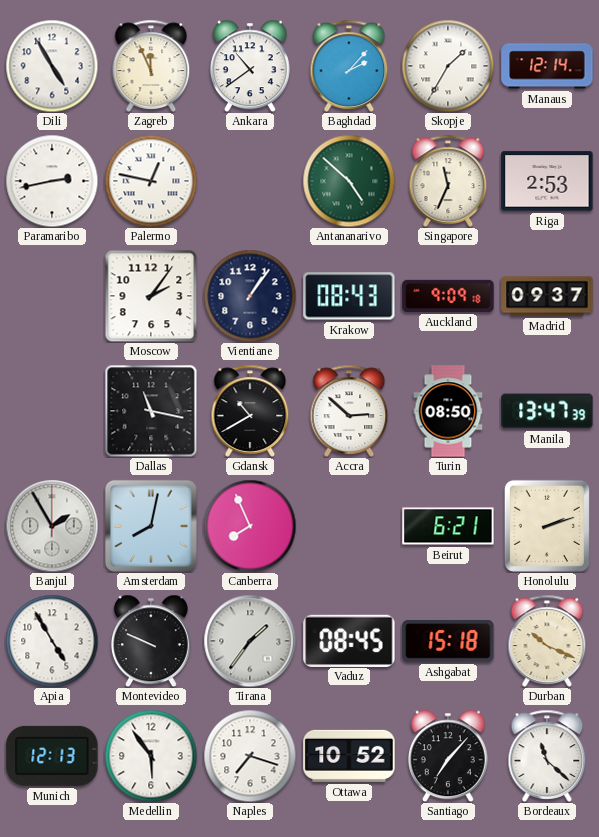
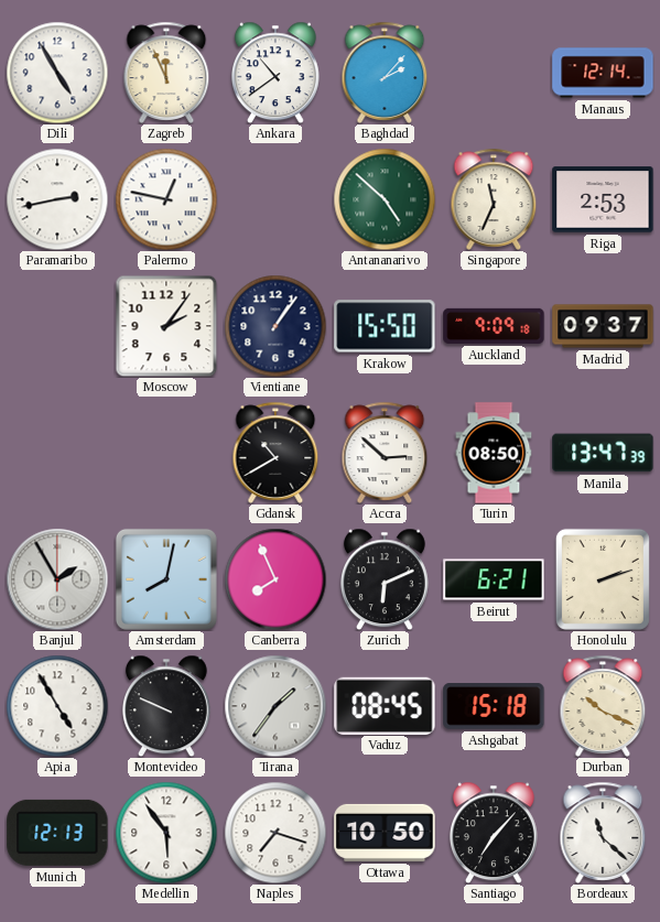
Skopje: 1:35 -> none (448, 66)
Krakow: 08:43 -> 15:50 (385, 326)
Dallas: 11:17 -> none (151, 411)
Zurich: none -> 6:11 (385, 579)
Ottawa: 10:52 -> 10:50 (385, 833)
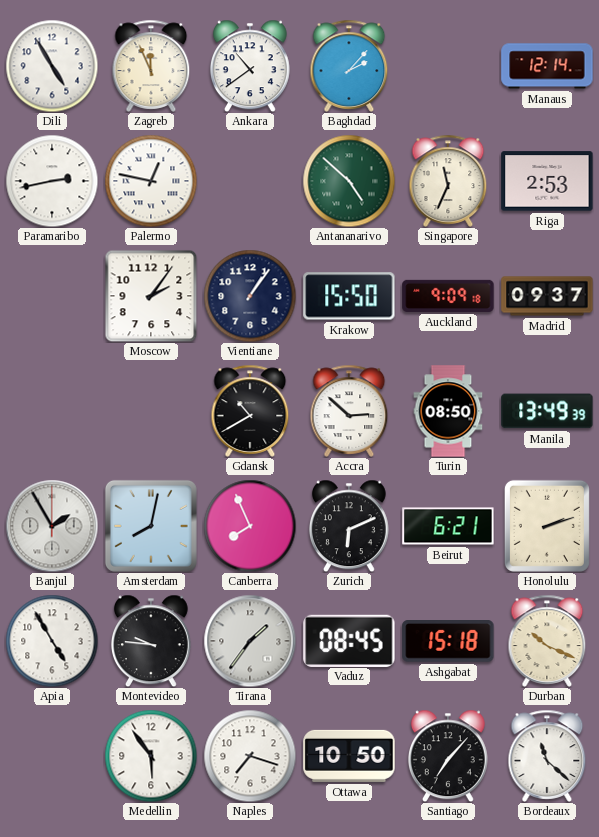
Manila: 13:47 -> 13:49 (547, 411)
Montevideo: 9:49 -> 9:46 (151, 641)
Munich: 12:13 -> none (57, 833)
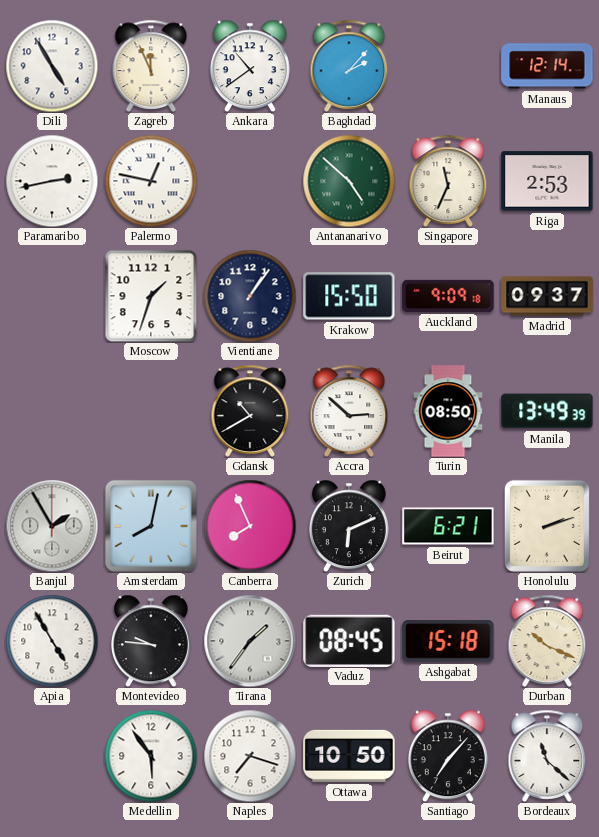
Moscow: 2:06 -> 1:33 (151, 296)
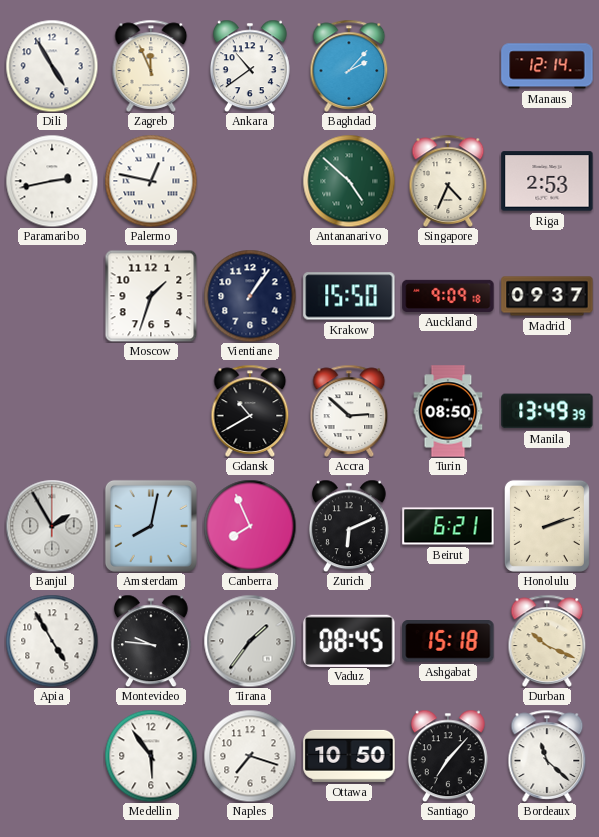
Singapore: 11:34 -> 4:34 (448, 181)
